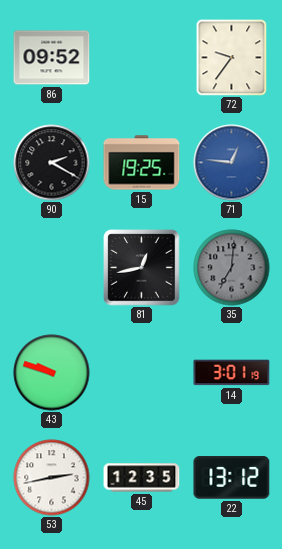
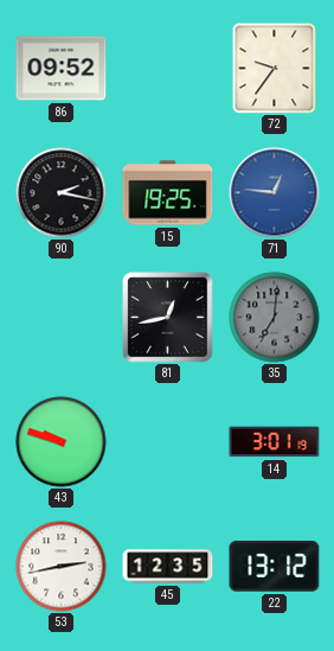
90: 2:20 -> 2:17 (62, 193)
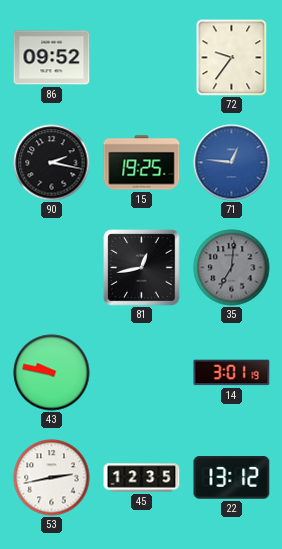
43: 9:48 -> 9:47 (52, 373)
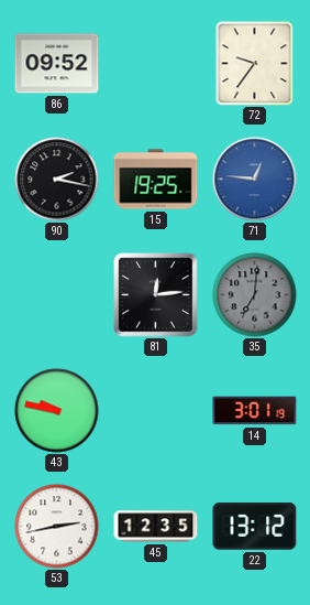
81: 12:43 -> 12:14 (156, 295)
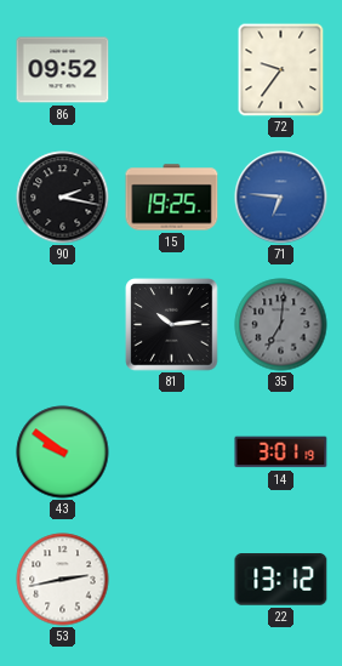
71: 12:46 -> 6:46 (281, 198)
81: 12:14 -> 10:14 (172, 325)
43: 9:47 -> 9:51 (63, 452)
45: 12:35 -> none (156, 527)
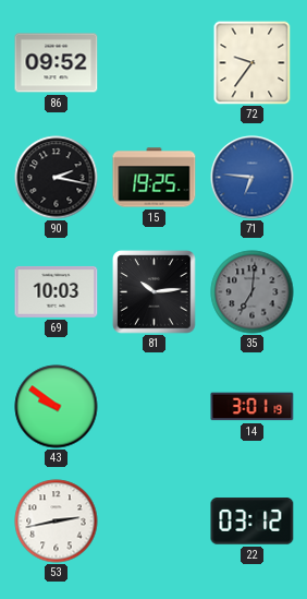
69: none -> 10:03 (57, 291)
22: 13:12 -> 03:12 (253, 522)
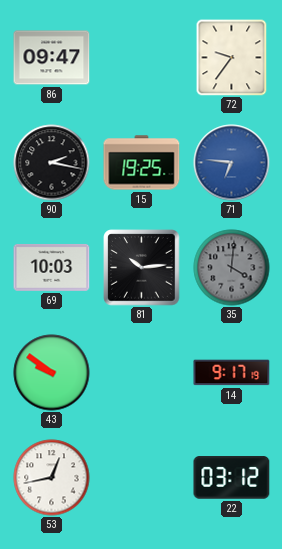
86: 09:52 -> 09:47 (52, 58)
35: 7:01 -> 4:01 (232, 268)
14: 3:01 -> 9:17 (232, 373)
53: 2:43 -> 12:43 (52, 478)
